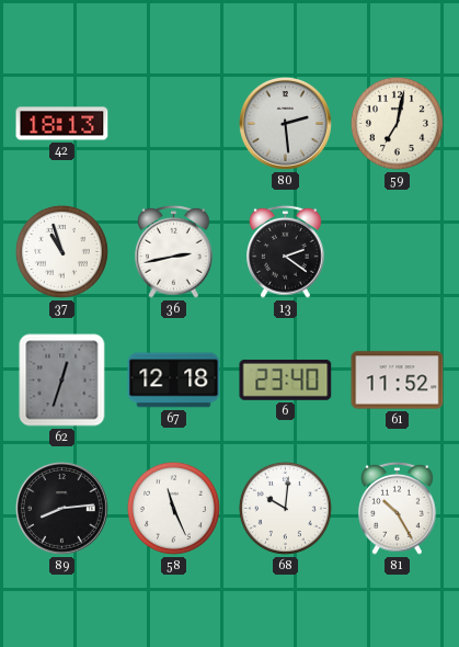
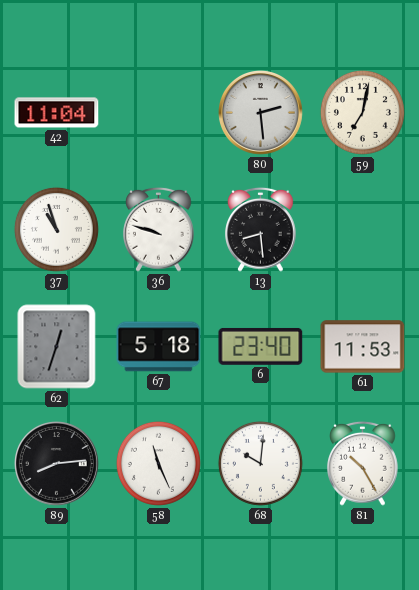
42: 18:13 -> 11:04 (57, 113)
36: 2:43 -> 9:48 (159, 229)
13: 2:21 -> 8:29 (261, 229)
67: 12:18 -> 5:18 (159, 347)
61: 11:52 -> 11:53 (363, 347)
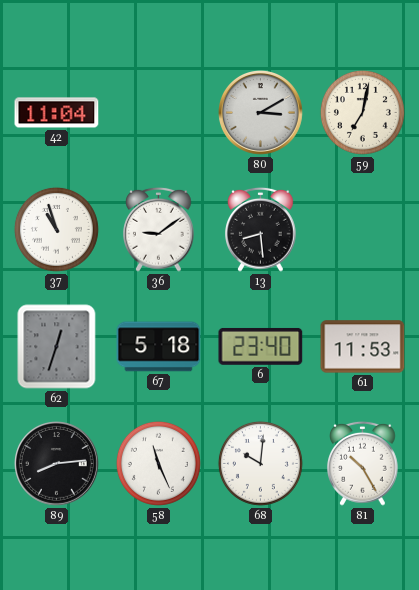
80: 2:29 -> 3:10 (261, 113)
36: 9:48 -> 9:09 (159, 229)
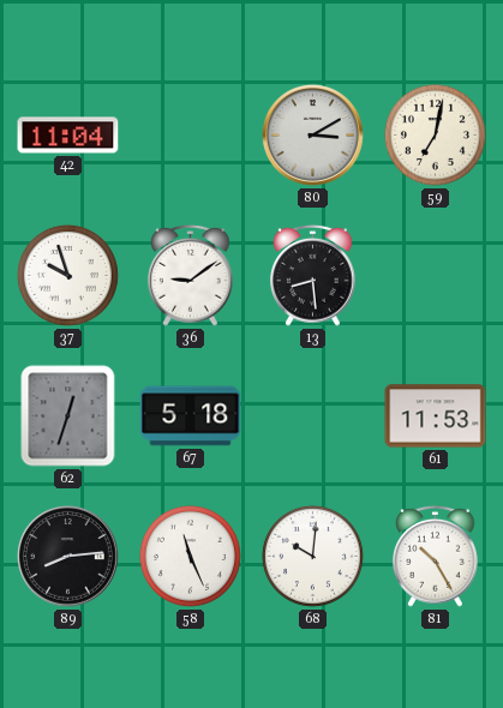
37: 10:57 -> 9:57 (67, 275)
6: 23:40 -> none (261, 346)
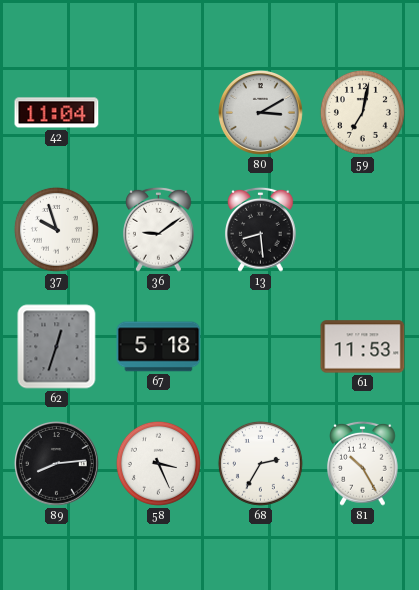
58: 11:26 -> 3:26 (158, 463)
68: 10:01 -> 2:35 (260, 463)
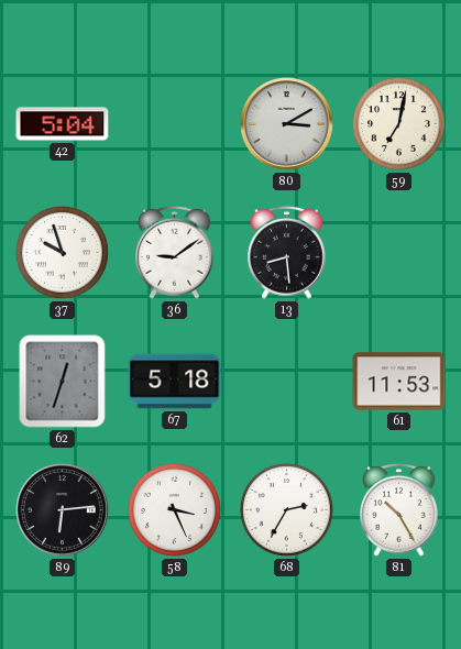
42: 11:04 -> 5:04 (63, 124)
89: 8:14 -> 6:14 (63, 510)
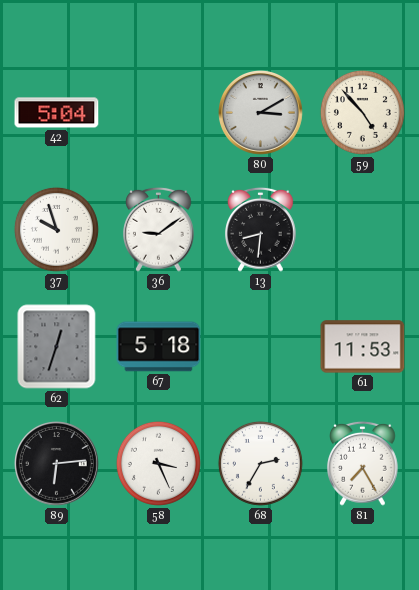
59: 7:02 -> 4:53 (362, 112)
13: 8:29 -> 8:31 (261, 229)
81: 10:25 -> 7:25 (363, 463)
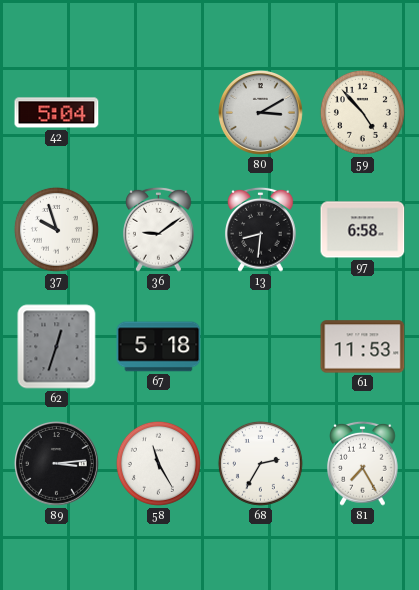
97: none -> 6:58 (363, 230)
89: 6:14 -> 3:14 (57, 464)
58: 3:26 -> 11:25 (158, 463)
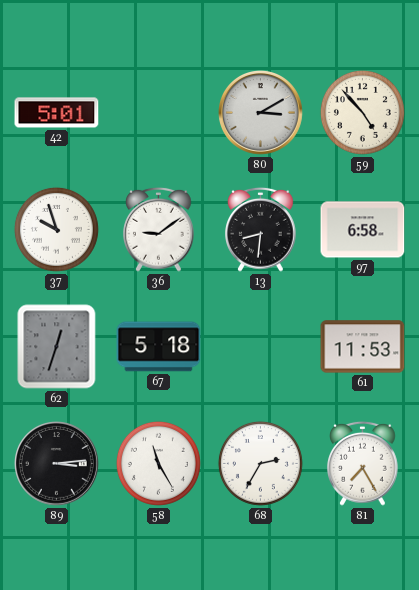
42: 5:04 -> 5:01 (57, 113)
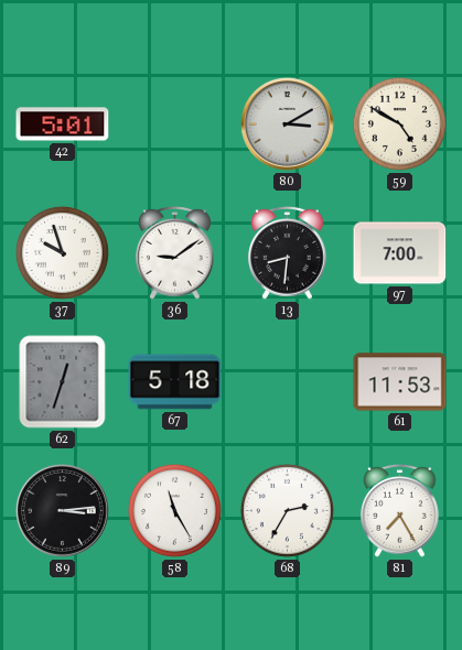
59: 4:53 -> 4:50 (399, 123)
97: 6:58 -> 7:00 (400, 253)
